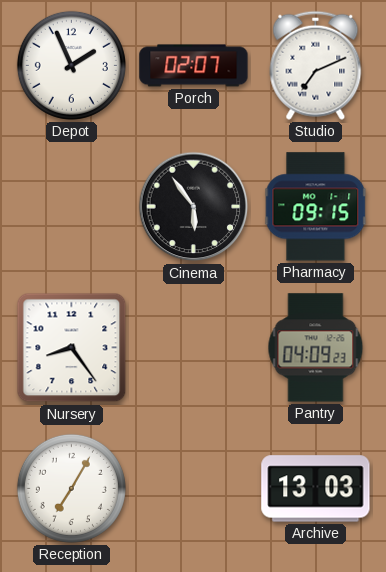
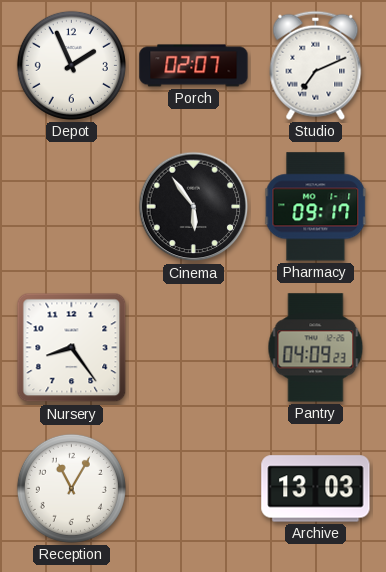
Pharmacy: 09:15 -> 09:17 (316, 207)
Reception: 7:05 -> 11:05 (71, 488)
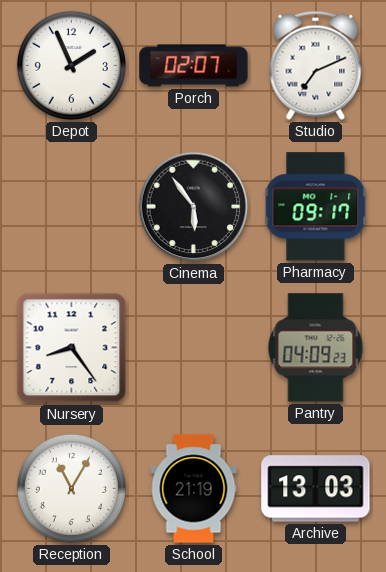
School: none -> 21:19 (194, 489)
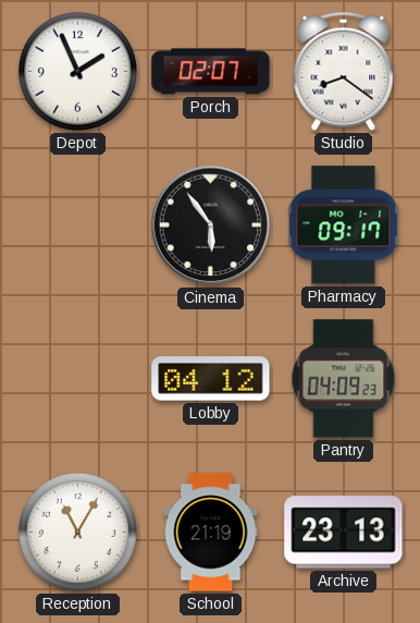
Studio: 7:11 -> 8:21 (344, 71)
Nursery: 8:24 -> none (72, 348)
Lobby: none -> 04:12 (211, 379)
Archive: 13:03 -> 23:13 (344, 533)
